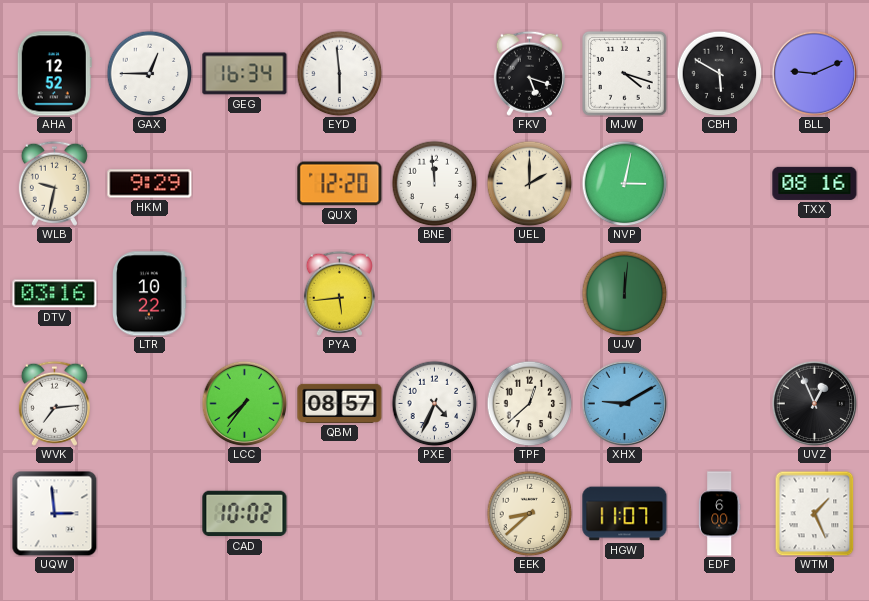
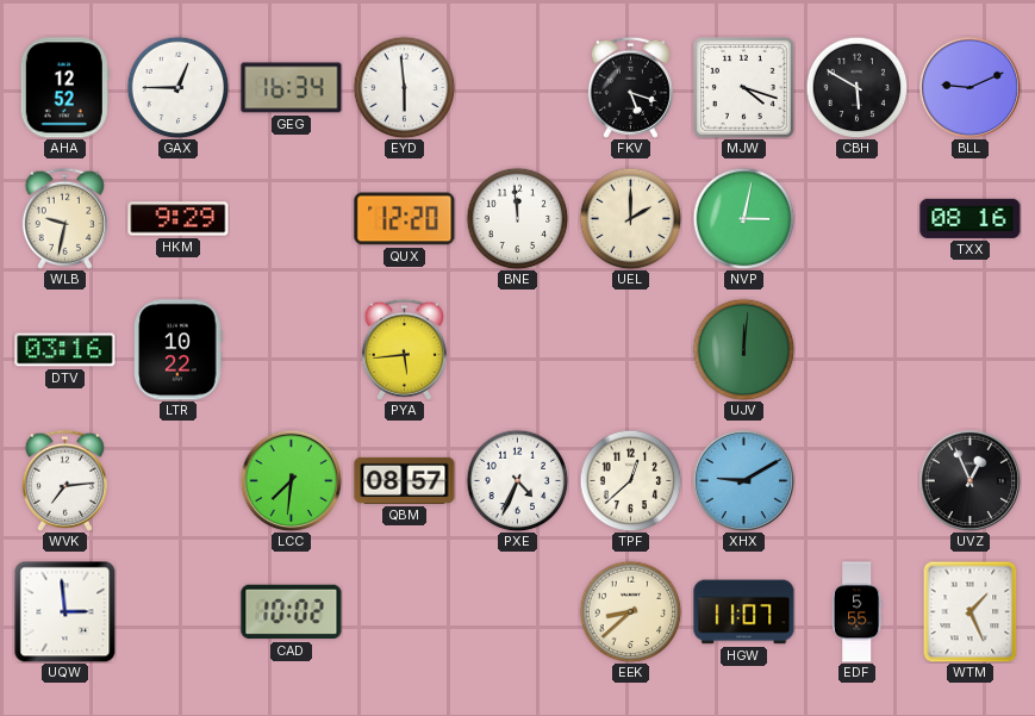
LCC: 7:36 -> 7:31 (291, 480)
EDF: 6:00 -> 5:55 (856, 612)
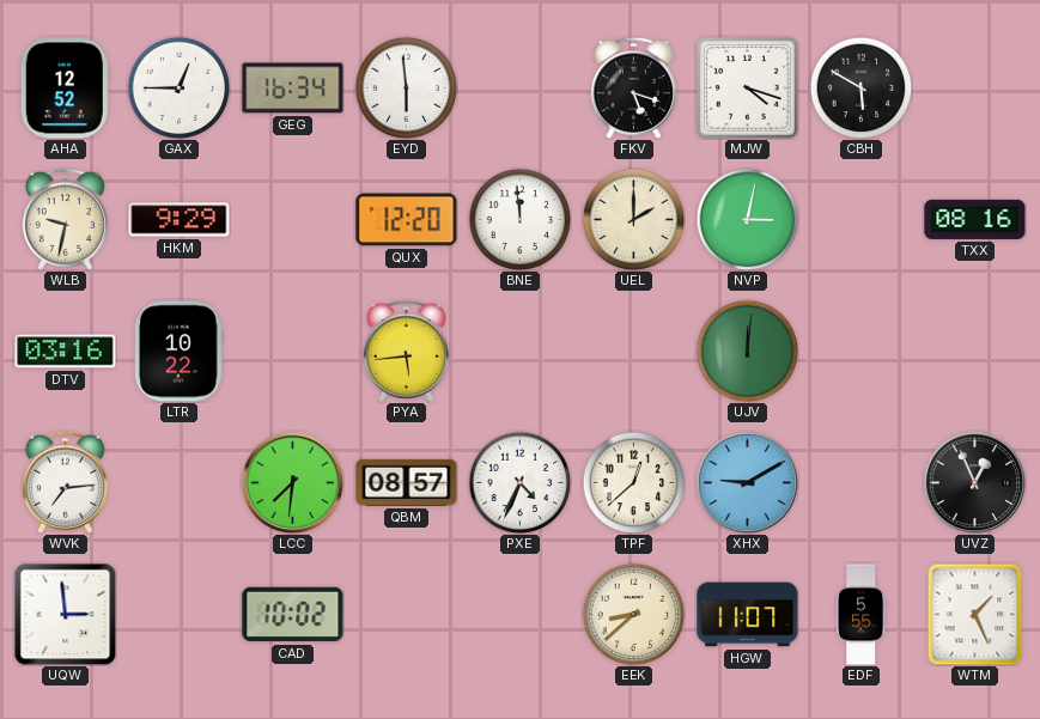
BLL: 9:11 -> none (969, 87)
